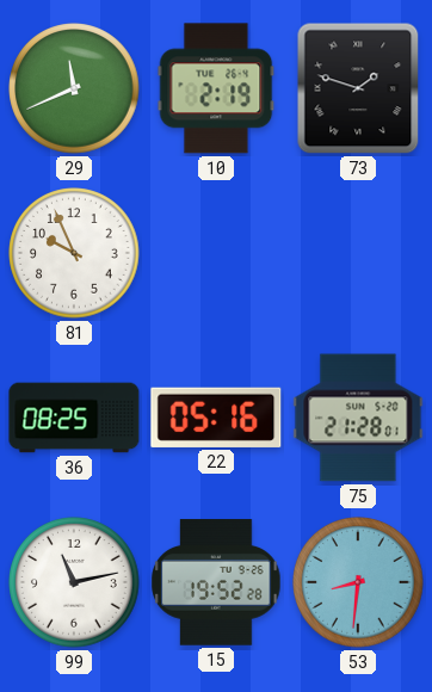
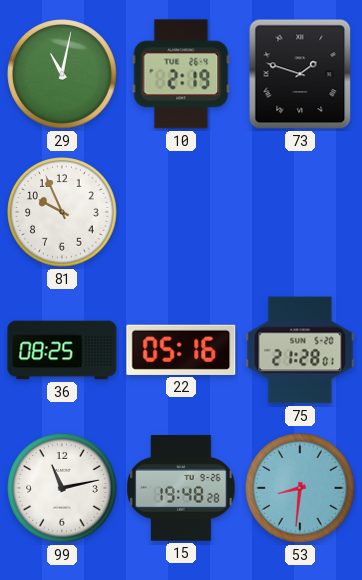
29: 11:41 -> 11:02 (62, 74)
15: 19:52 -> 19:48 (181, 488)
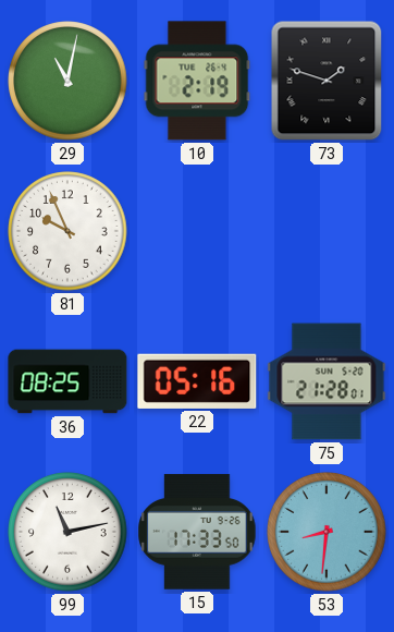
15: 19:48 -> 17:33 (197, 532)
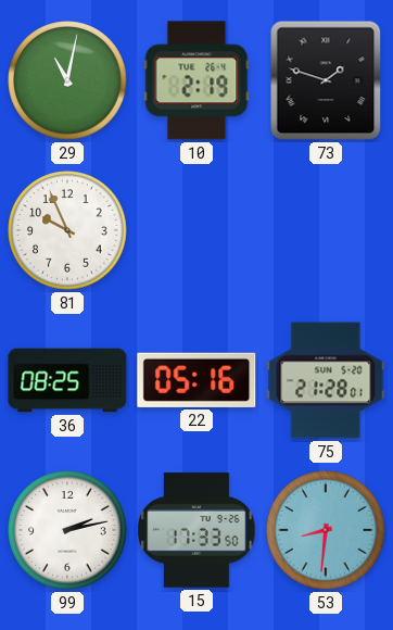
99: 11:13 -> 2:13 (67, 530)
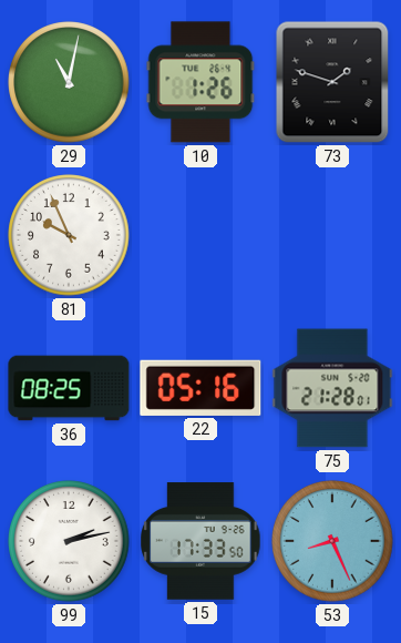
10: 2:19 -> 1:26 (200, 82)
53: 8:31 -> 8:26 (332, 541)
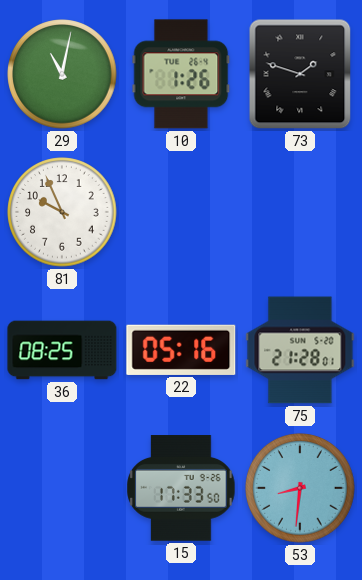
99: 2:13 -> none (69, 541)
53: 8:26 -> 8:31 (300, 488)
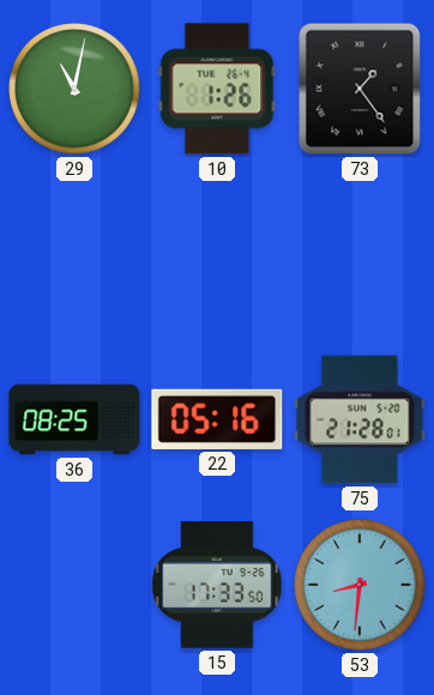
73: 1:48 -> 1:24 (360, 89)
81: 9:56 -> none (62, 212)
